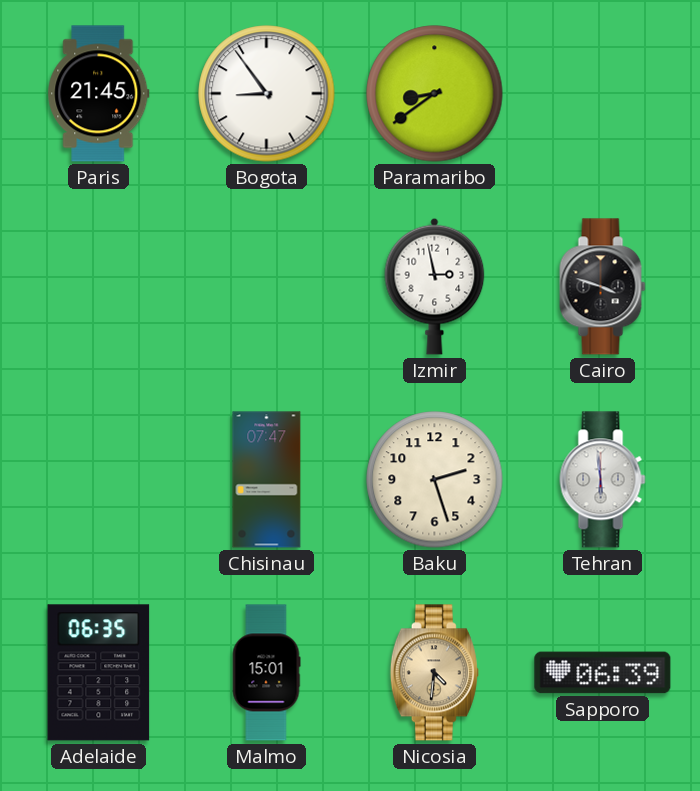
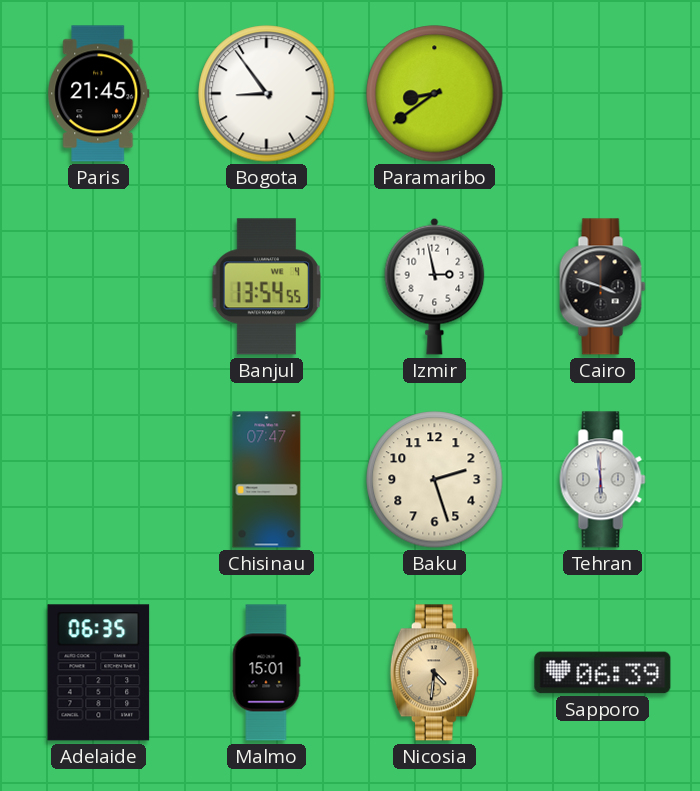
Banjul: none -> 13:54 (266, 287)
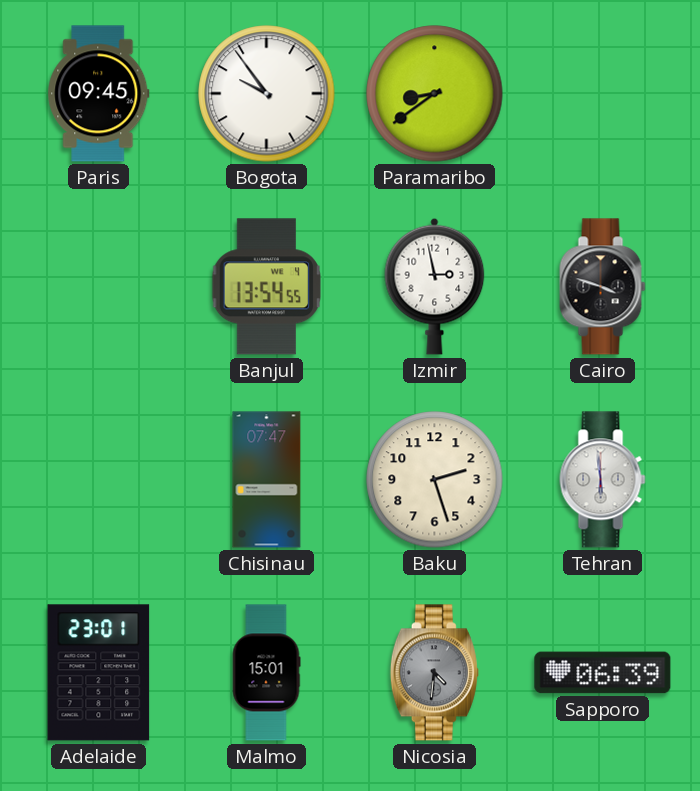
Paris: 21:45 -> 09:45 (99, 94)
Bogota: 8:54 -> 9:54 (267, 94)
Adelaide: 06:35 -> 23:01 (99, 673)
Nicosia dial: champagne -> grey (434, 673)
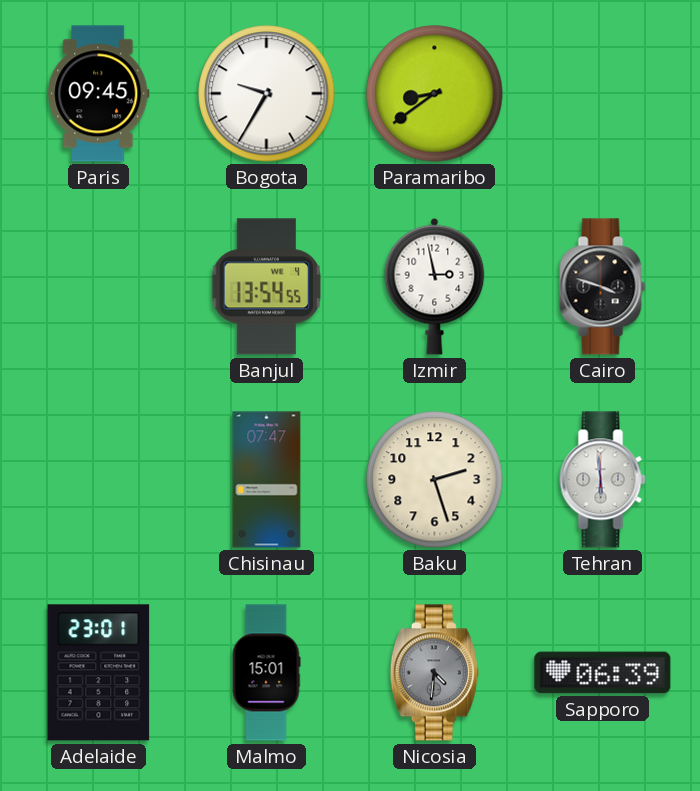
Bogota: 9:54 -> 9:35 (267, 94)
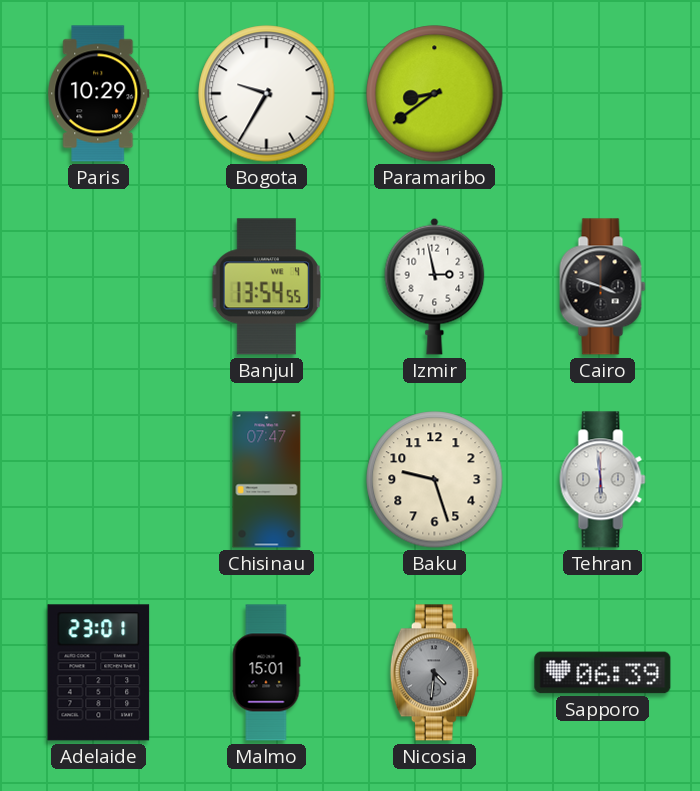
Paris: 09:45 -> 10:29 (99, 94)
Baku: 2:27 -> 9:27 (435, 480)
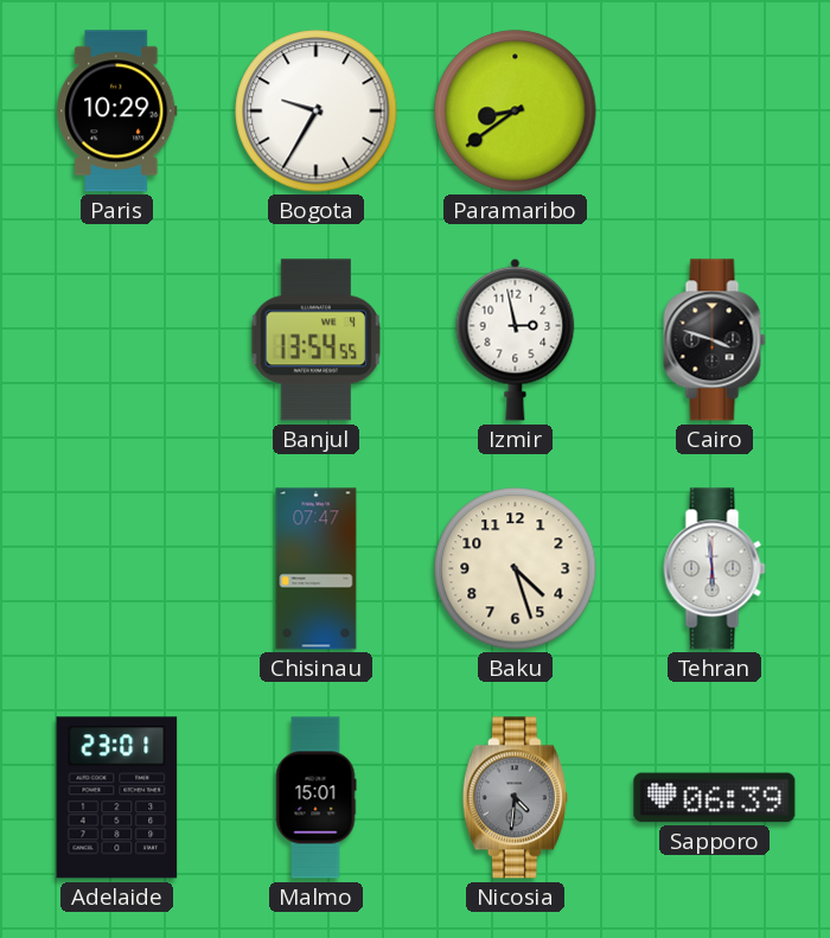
Baku: 9:27 -> 4:27 (516, 569)
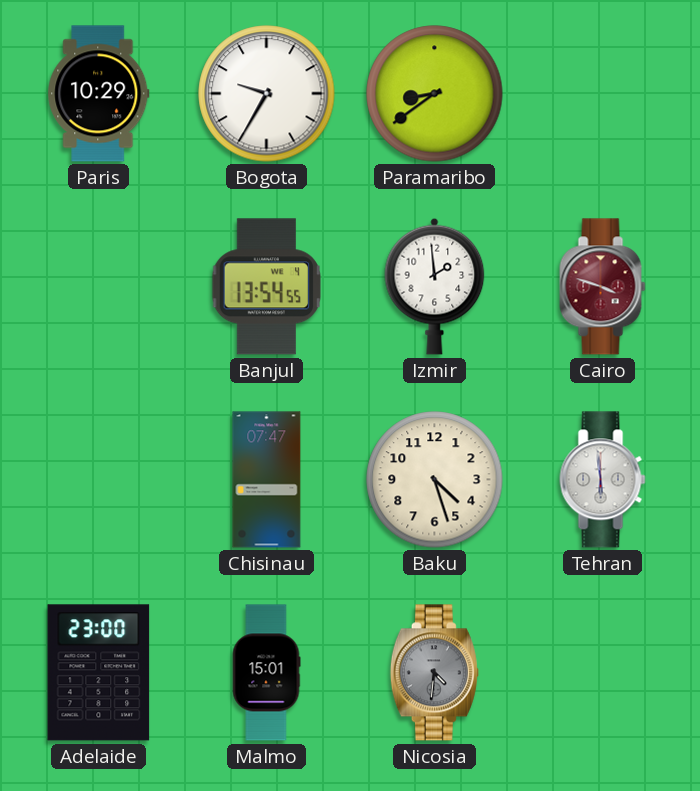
Izmir: 2:58 -> 1:59 (435, 286)
Cairo dial: black -> burgundy (603, 287)
Adelaide: 23:01 -> 23:00 (99, 673)
Sapporo: 06:39 -> none (715, 798)
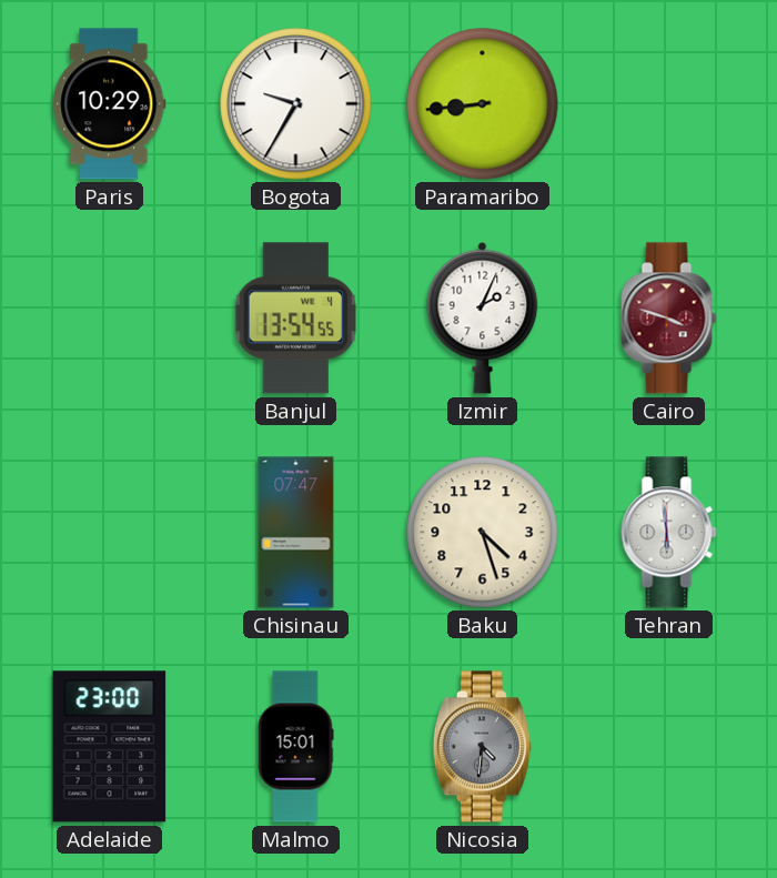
Paramaribo: 8:39 -> 8:44 (483, 104)
Izmir: 1:59 -> 2:04 (483, 317)
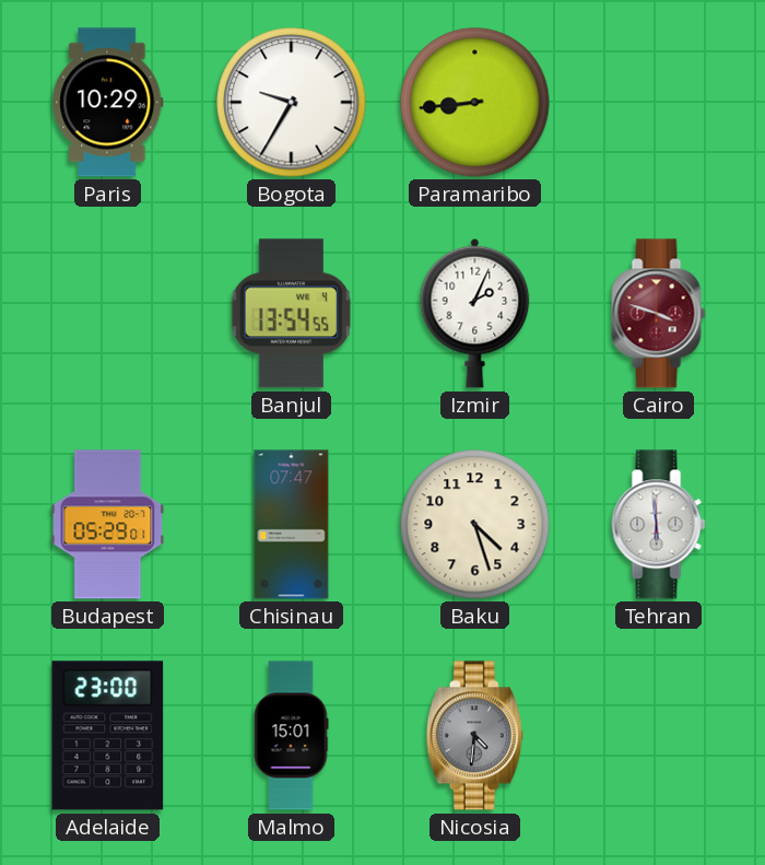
Budapest: none -> 05:29 (108, 525)
